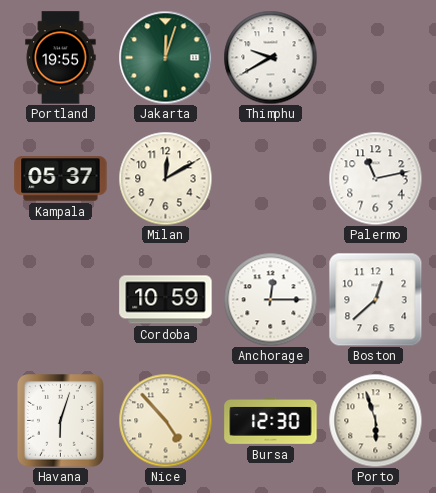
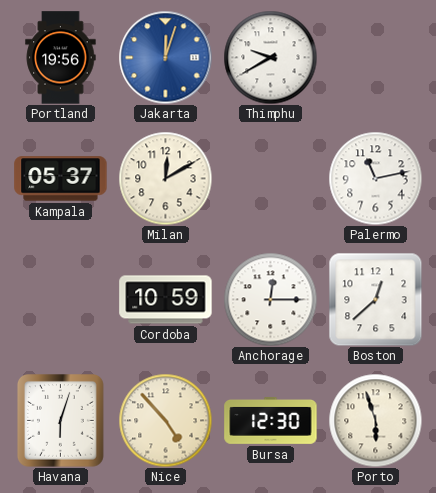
Portland: 19:55 -> 19:56 (61, 58)
Jakarta dial: green -> blue (165, 57)
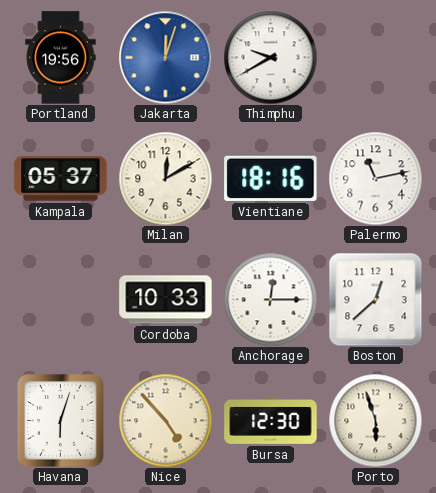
Vientiane: none -> 18:16 (271, 178)
Cordoba: 10:59 -> 10:33 (166, 300)
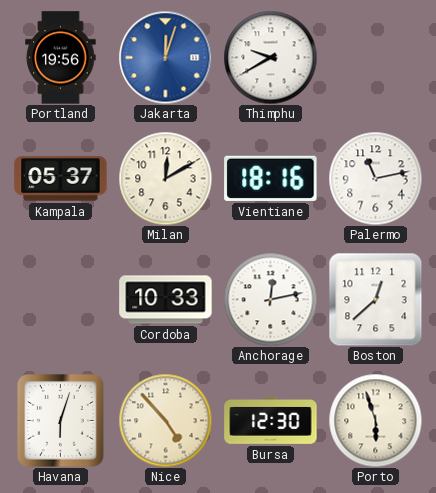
Anchorage: 12:15 -> 12:13 (270, 299)
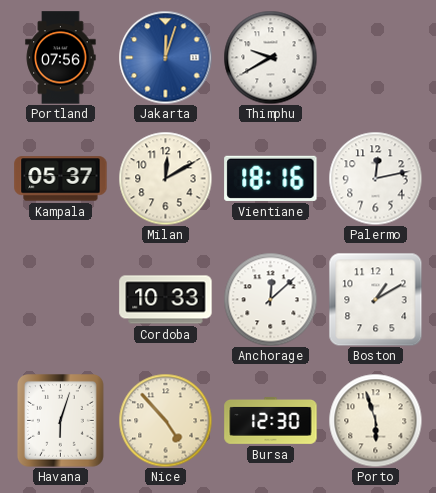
Portland: 19:56 -> 07:56 (61, 58)
Palermo: 11:13 -> 12:13 (375, 178)
Anchorage: 12:13 -> 12:08 (270, 299)
Boston: 12:38 -> 1:10 (375, 299)
